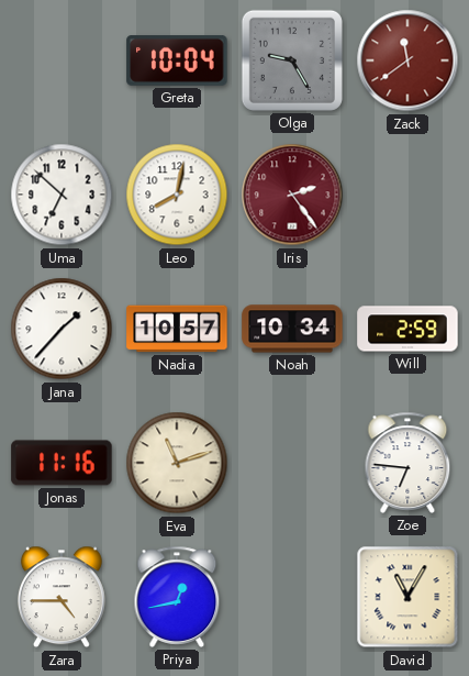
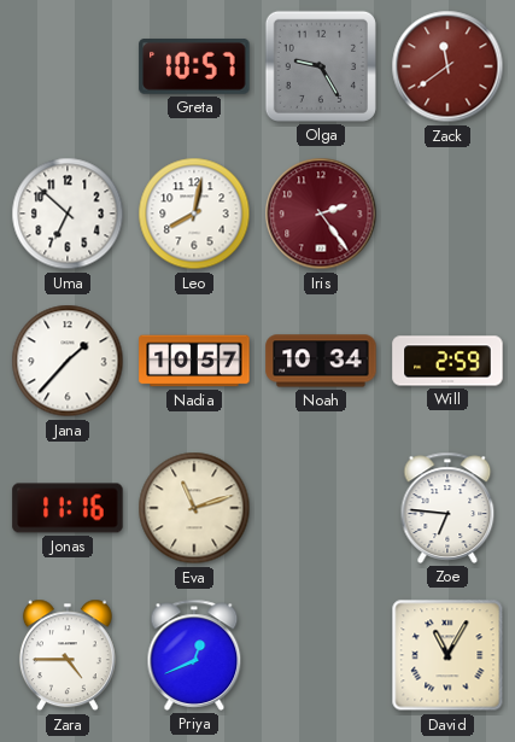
Greta: 10:04 -> 10:57 (194, 68)
Priya: 12:43 -> 12:41 (194, 655)
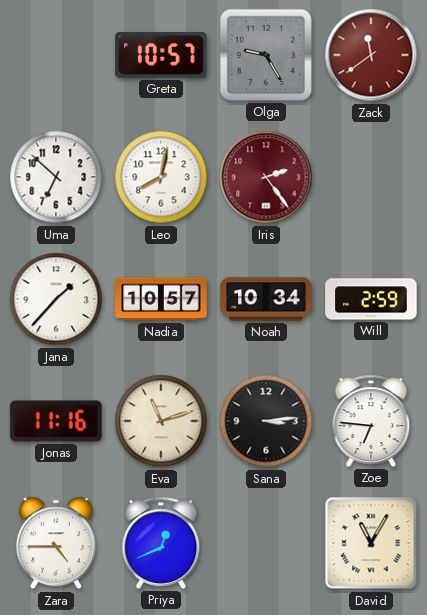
Sana: none -> 3:14 (266, 421)
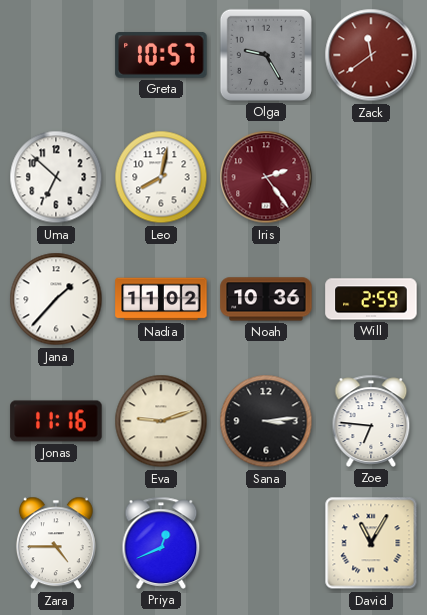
Nadia: 10:57 -> 11:02 (161, 299)
Noah: 10:34 -> 10:36 (266, 299)
Eva: 11:12 -> 9:12 (161, 421)
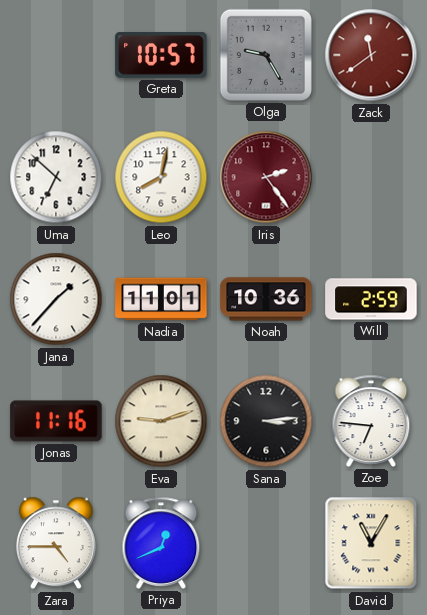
Nadia: 11:02 -> 11:01 (161, 299)
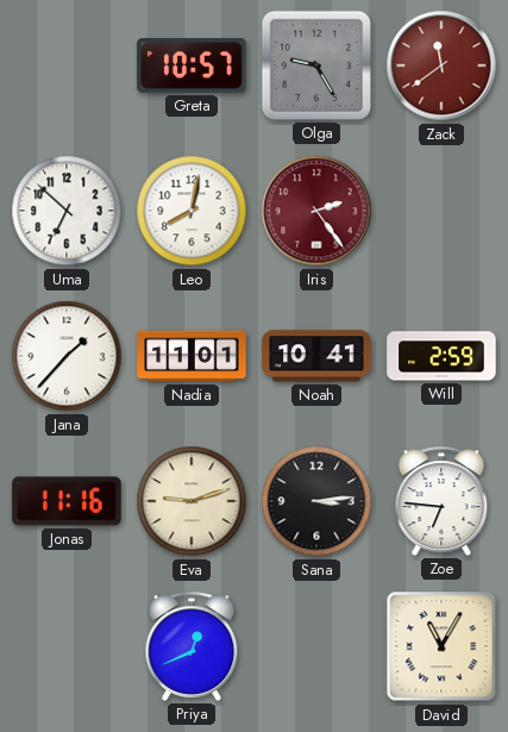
Noah: 10:36 -> 10:41 (316, 356)
Zara: 4:45 -> none (56, 543)
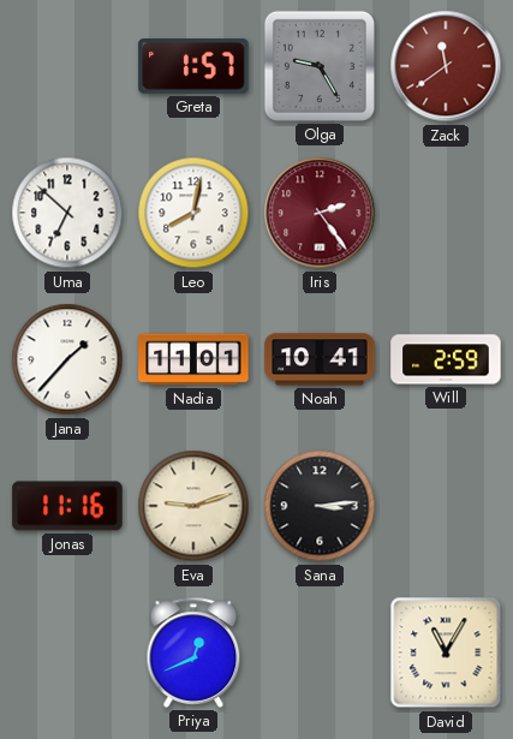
Greta: 10:57 -> 1:57 (193, 67)
Zoe: 6:46 -> none (441, 501)
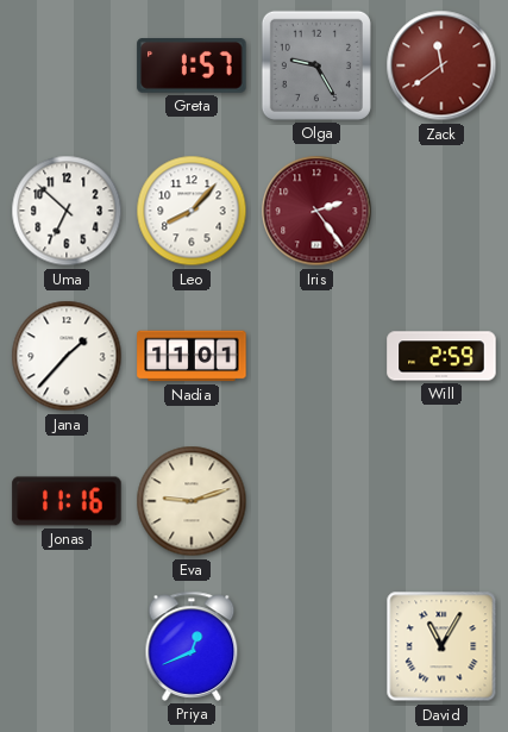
Leo: 8:02 -> 8:07 (192, 211)
Noah: 10:41 -> none (320, 359)
Sana: 3:14 -> none (320, 506)
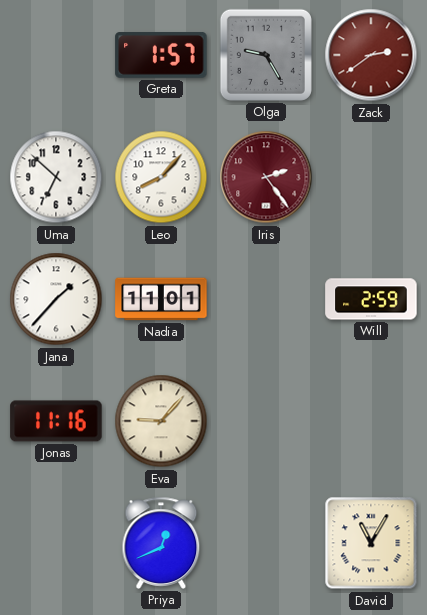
Zack: 11:39 -> 2:39 (371, 55)
Eva: 9:12 -> 9:07 (161, 421)
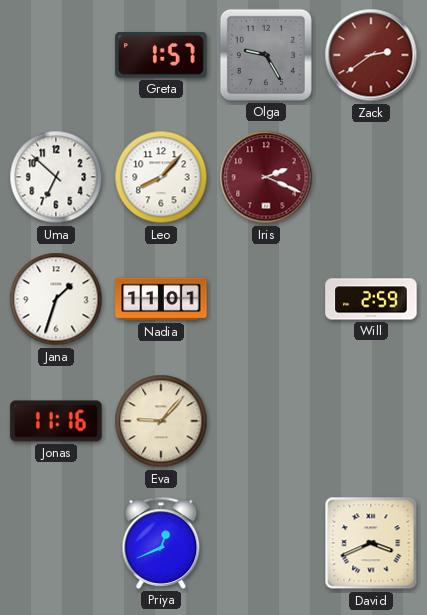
Iris: 2:24 -> 2:19 (266, 177)
Jana: 1:37 -> 1:33 (56, 299)
David: 11:05 -> 3:41 (371, 543)
